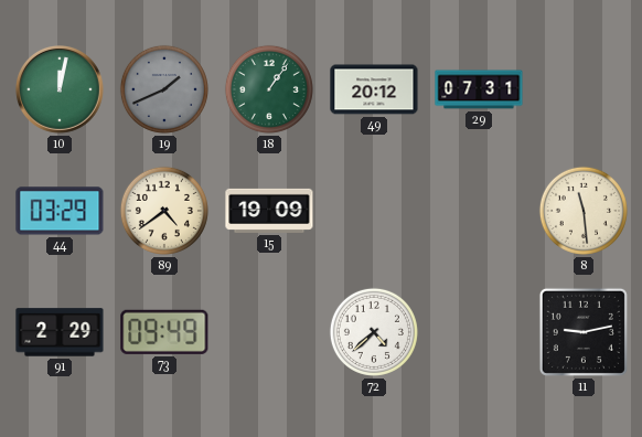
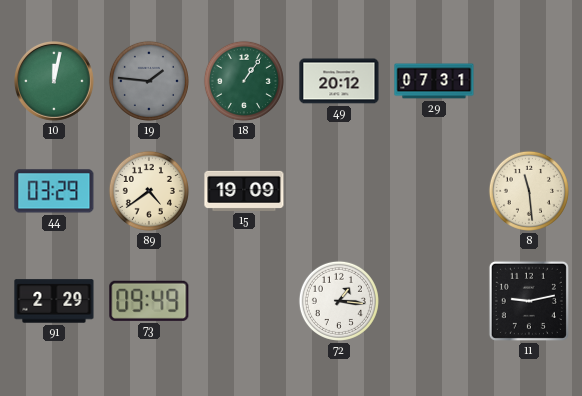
19: 1:41 -> 1:46 (149, 81)
72: 4:38 -> 1:16 (339, 301)
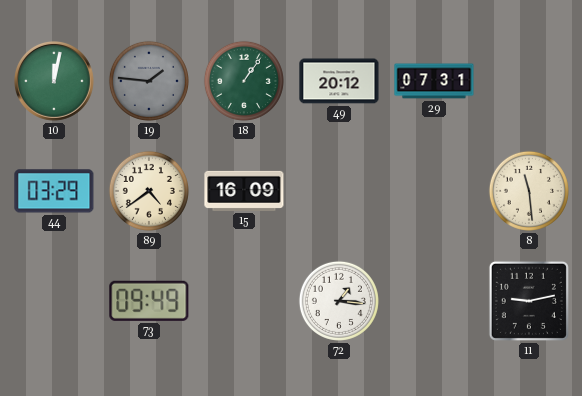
15: 19:09 -> 16:09 (244, 191)
91: 2:29 -> none (54, 301)
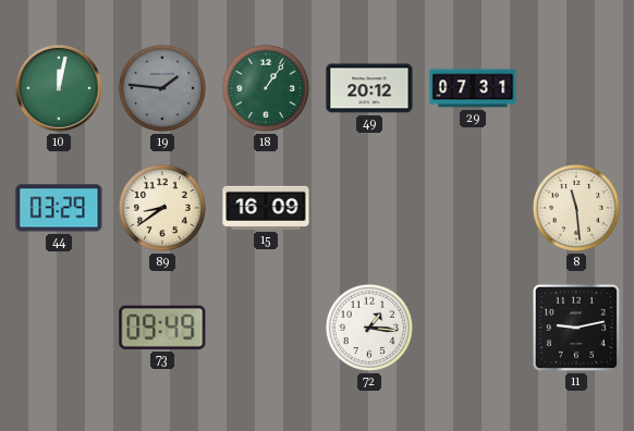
89: 4:39 -> 8:39 (162, 208)
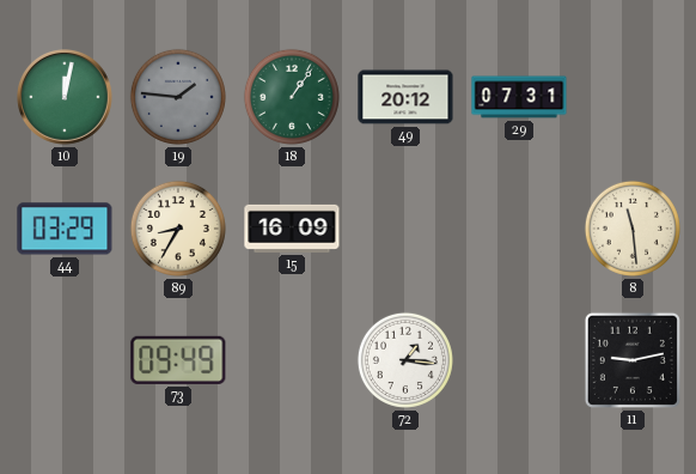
89: 8:39 -> 8:35 (178, 229)
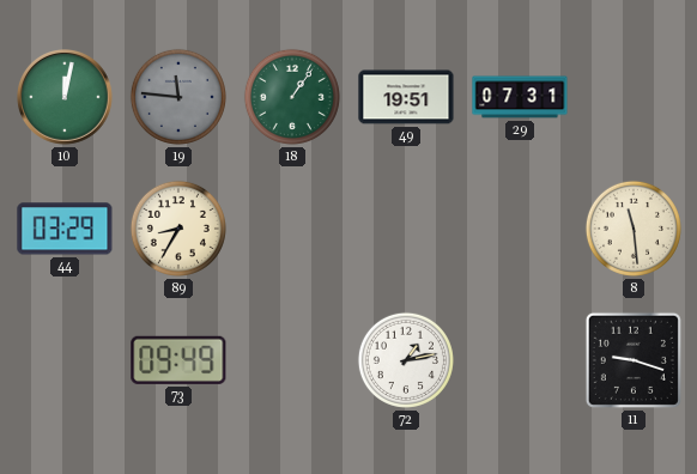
19: 1:46 -> 11:46 (178, 97)
49: 20:12 -> 19:51 (406, 97)
15: 16:09 -> none (292, 229)
72: 1:16 -> 1:13 (406, 360)
11: 9:13 -> 9:18 (634, 360)
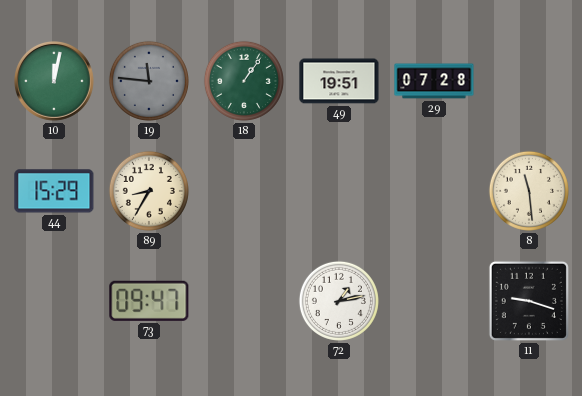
29: 07:31 -> 07:28 (434, 81)
44: 03:29 -> 15:29 (54, 191)
73: 09:49 -> 09:47 (149, 301)
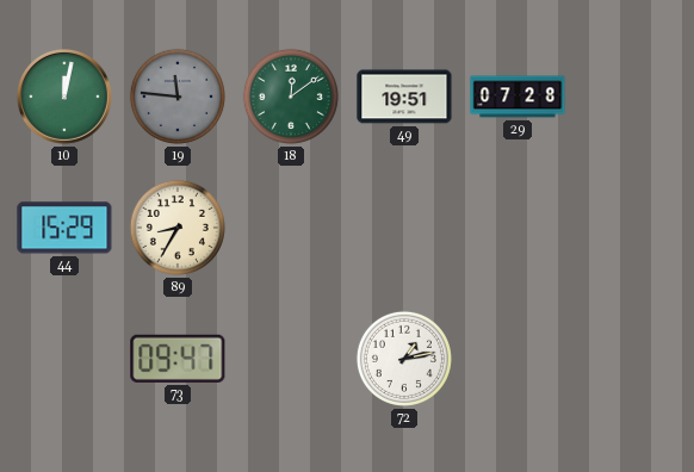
18: 1:06 -> 12:09 (291, 97)
8: 11:29 -> none (529, 191)
11: 9:18 -> none (529, 301)
